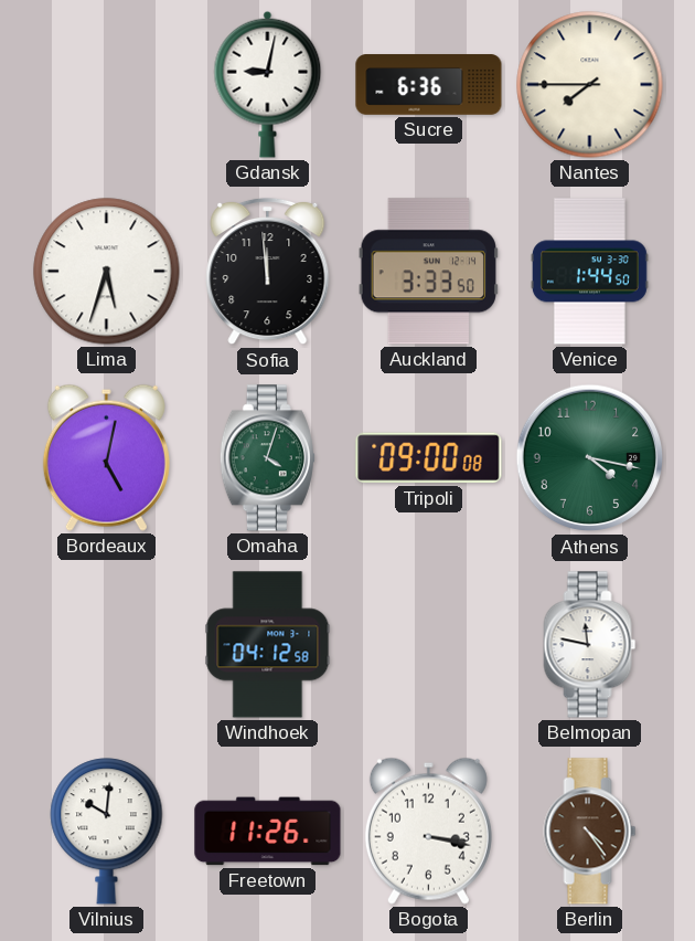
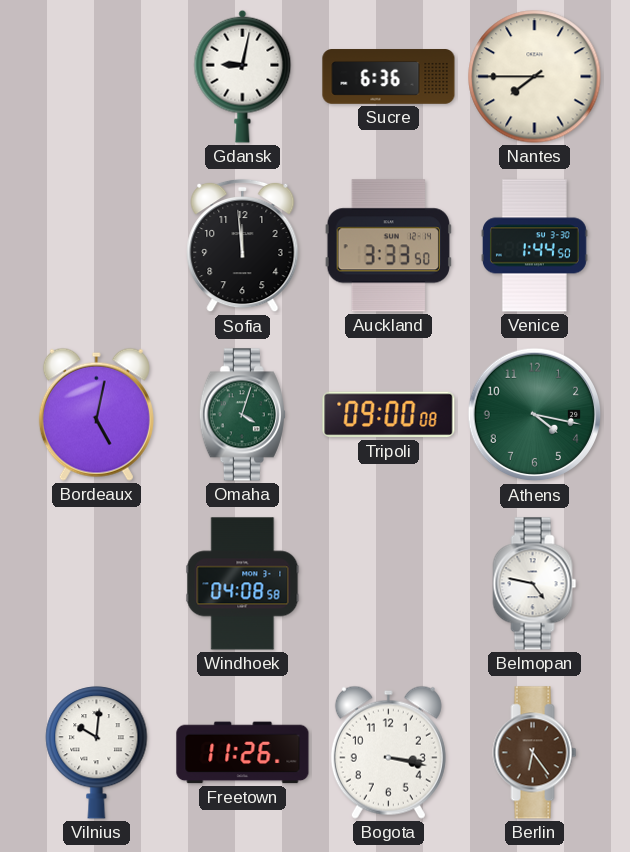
Lima: 5:33 -> none (107, 272)
Windhoek: 04:12 -> 04:08 (243, 584)
Belmopan: 11:47 -> 4:47 (535, 584)
Berlin: 4:24 -> 6:24 (535, 753)
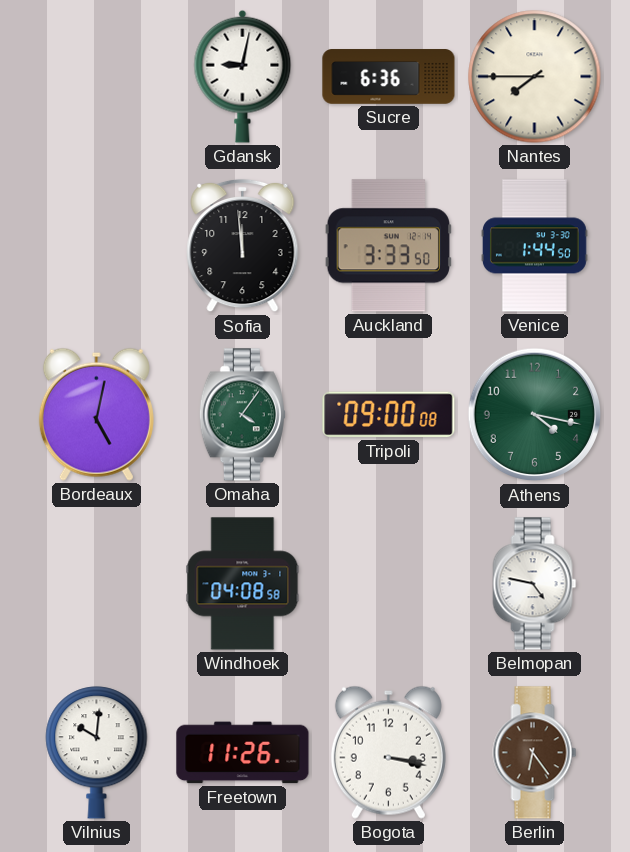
Omaha: 4:03 -> 4:06 (242, 415)
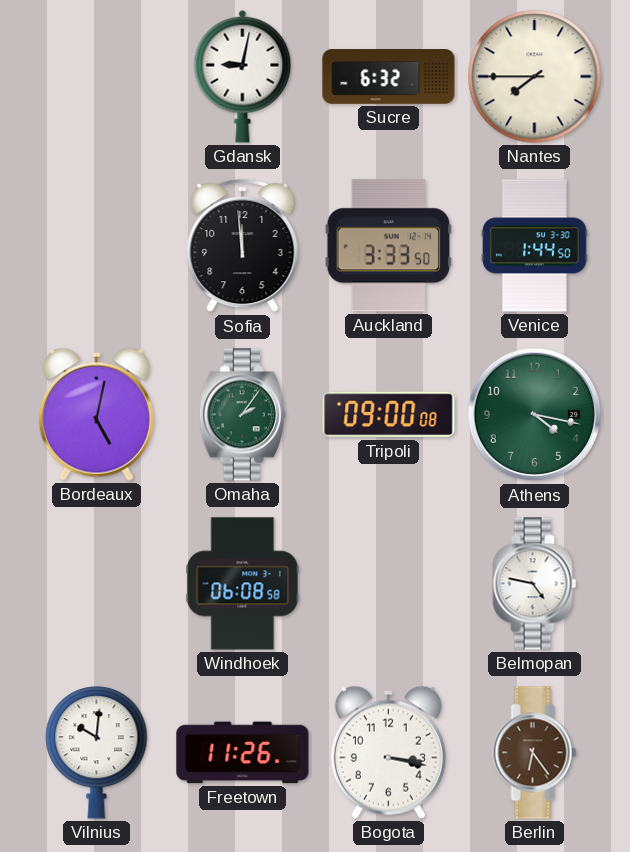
Sucre: 6:36 -> 6:32 (389, 77)
Omaha: 4:06 -> 2:06 (242, 415)
Windhoek: 04:08 -> 06:08 (243, 584)
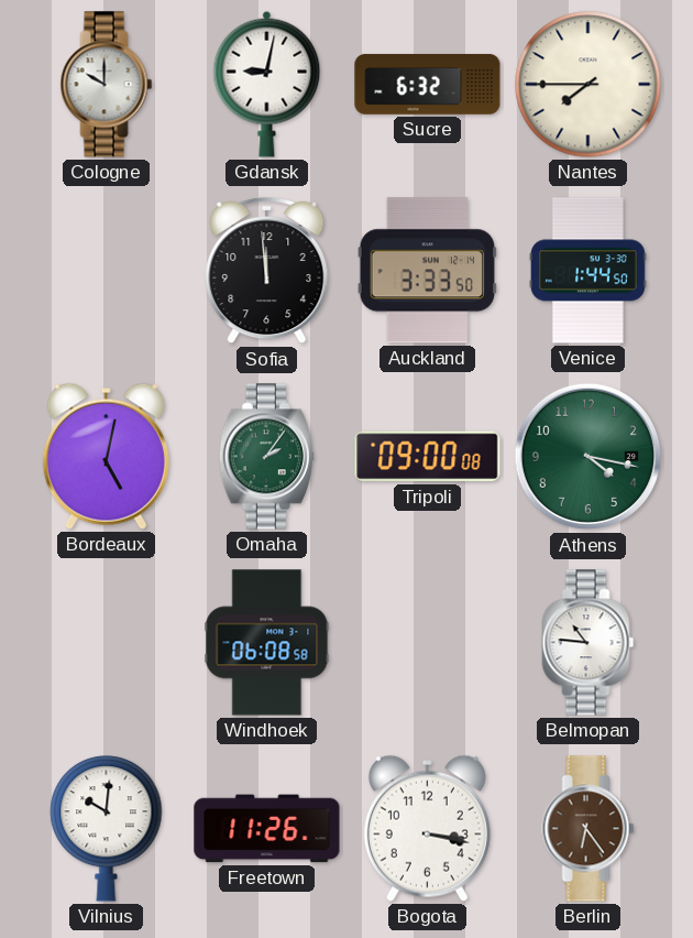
Cologne: none -> 10:00 (107, 85)
Belmopan: 4:47 -> 10:46 (588, 643)
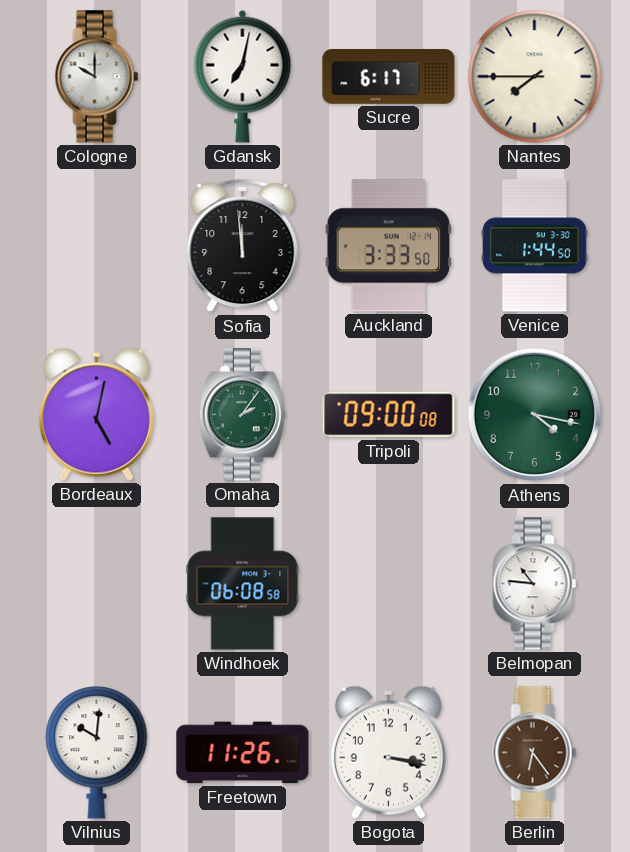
Gdansk: 9:02 -> 7:02 (243, 76)
Sucre: 6:32 -> 6:17 (389, 77)
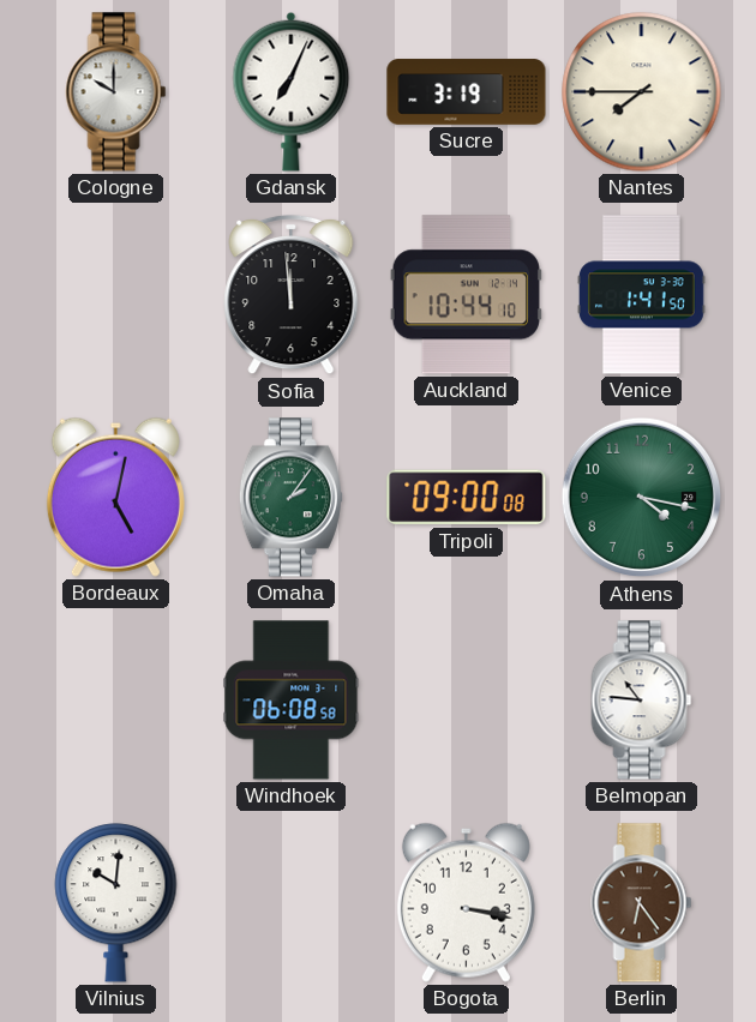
Gdansk: 7:02 -> 7:04 (292, 91)
Sucre: 6:17 -> 3:19 (467, 92)
Auckland: 3:33 -> 10:44 (466, 295)
Venice: 1:44 -> 1:41 (641, 295)
Freetown: 11:26 -> none (243, 753)
